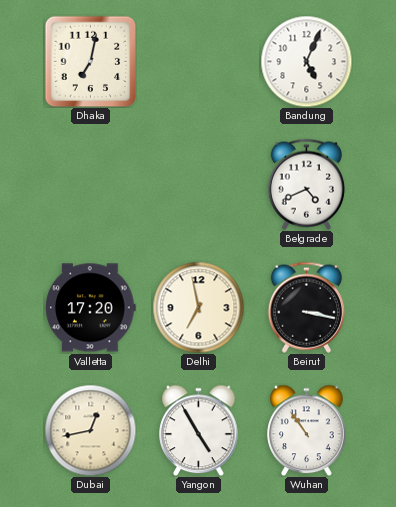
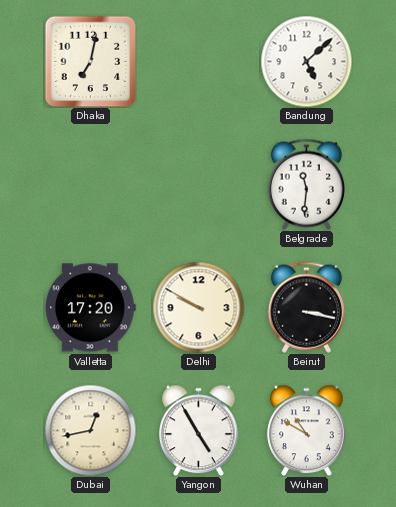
Bandung: 5:04 -> 5:08 (306, 61)
Belgrade: 4:41 -> 11:31 (306, 184)
Delhi: 6:58 -> 9:50 (198, 307)
Wuhan: 10:54 -> 10:50 (307, 430)
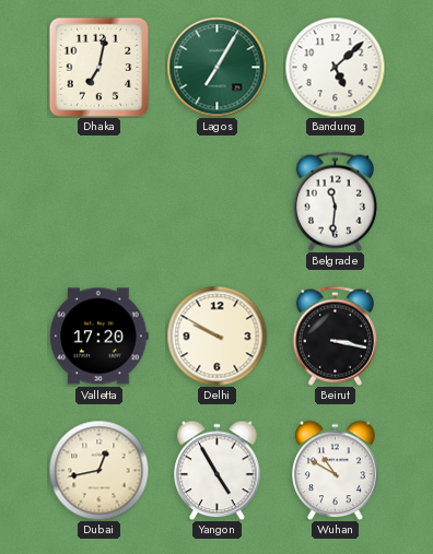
Lagos: none -> 7:05 (216, 67)
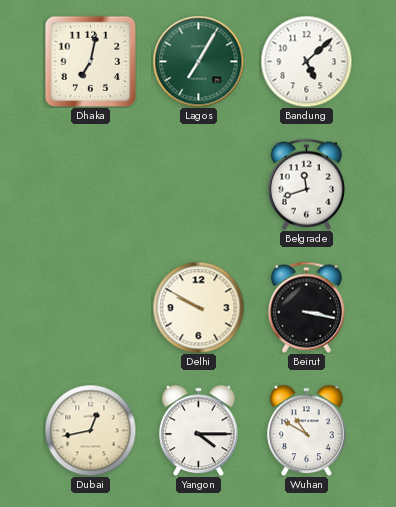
Belgrade: 11:31 -> 11:42 (306, 184)
Valletta: 17:20 -> none (100, 337)
Yangon: 4:55 -> 4:15 (199, 430)
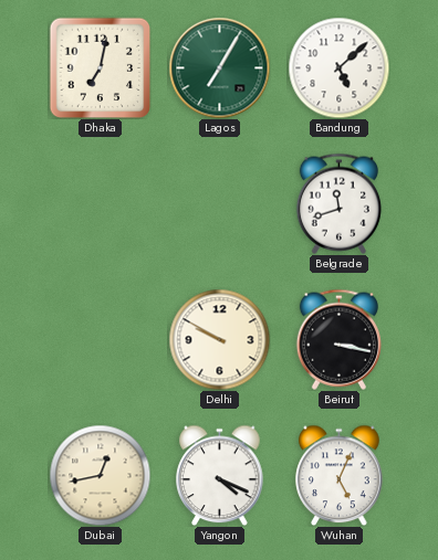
Yangon: 4:15 -> 4:19 (220, 475)
Wuhan: 10:50 -> 5:04 (340, 475)
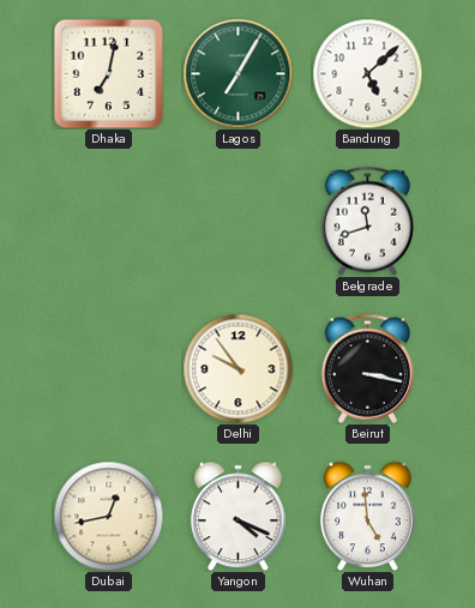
Delhi: 9:50 -> 9:54 (237, 368)
Wuhan: 5:04 -> 4:59 (368, 516)
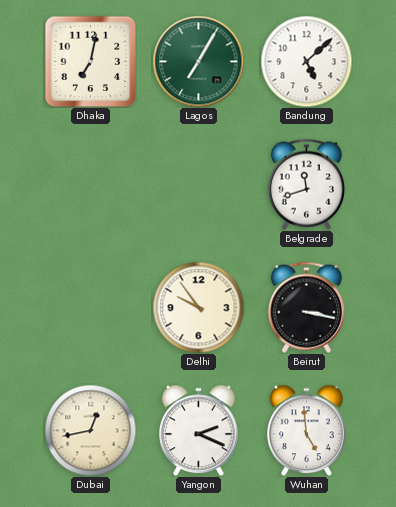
Yangon: 4:19 -> 2:19 (199, 430)
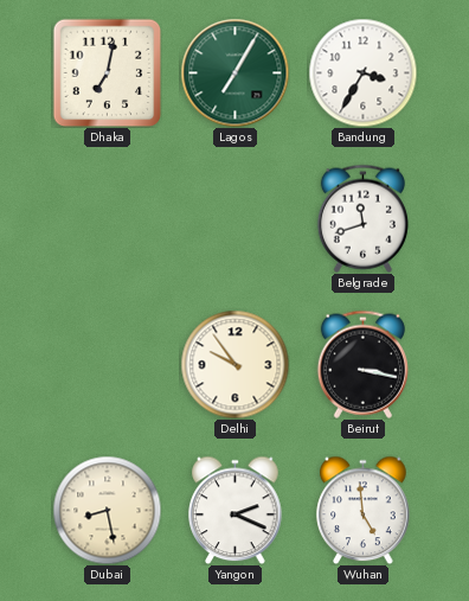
Bandung: 5:08 -> 3:35 (362, 72)
Dubai: 12:43 -> 8:28 (107, 510)
